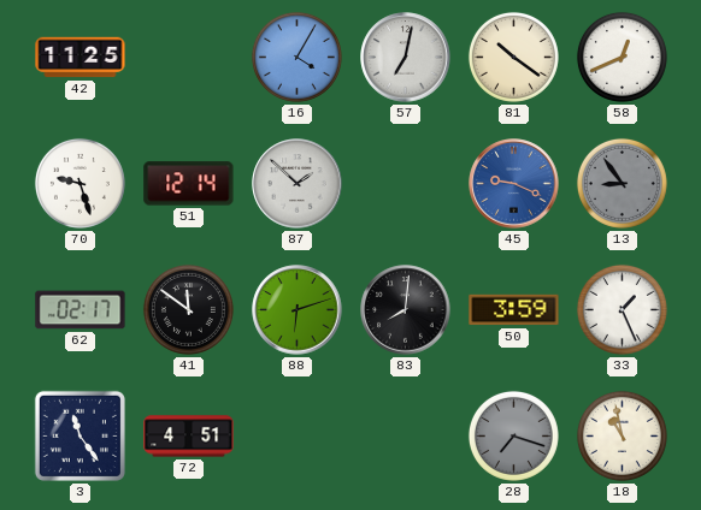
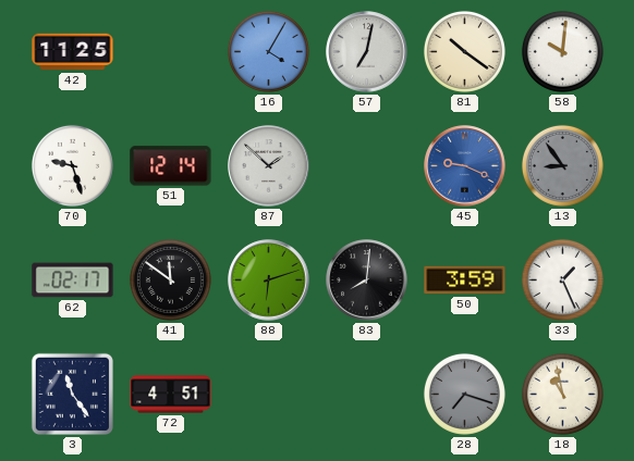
58: 12:41 -> 10:01 (562, 51)
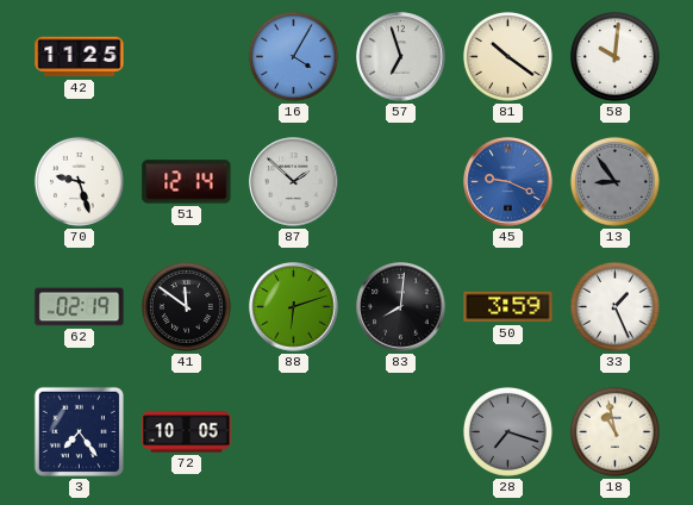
57: 7:02 -> 6:57 (401, 57)
62: 02:17 -> 02:19 (80, 307)
3: 11:24 -> 7:24 (79, 431)
72: 4:51 -> 10:05 (187, 432)
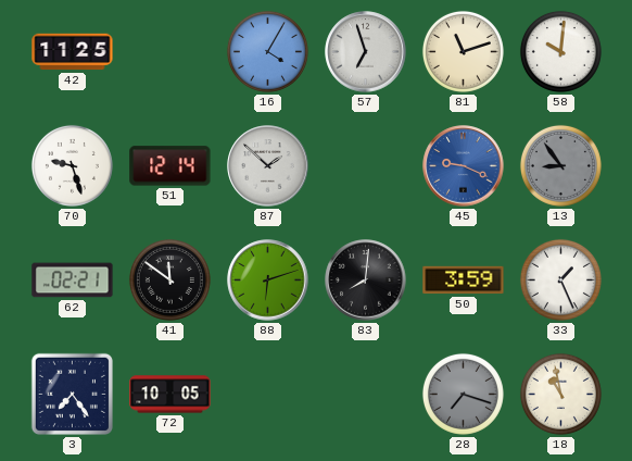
81: 10:21 -> 11:12 (463, 51)
62: 02:19 -> 02:21 (73, 281)
